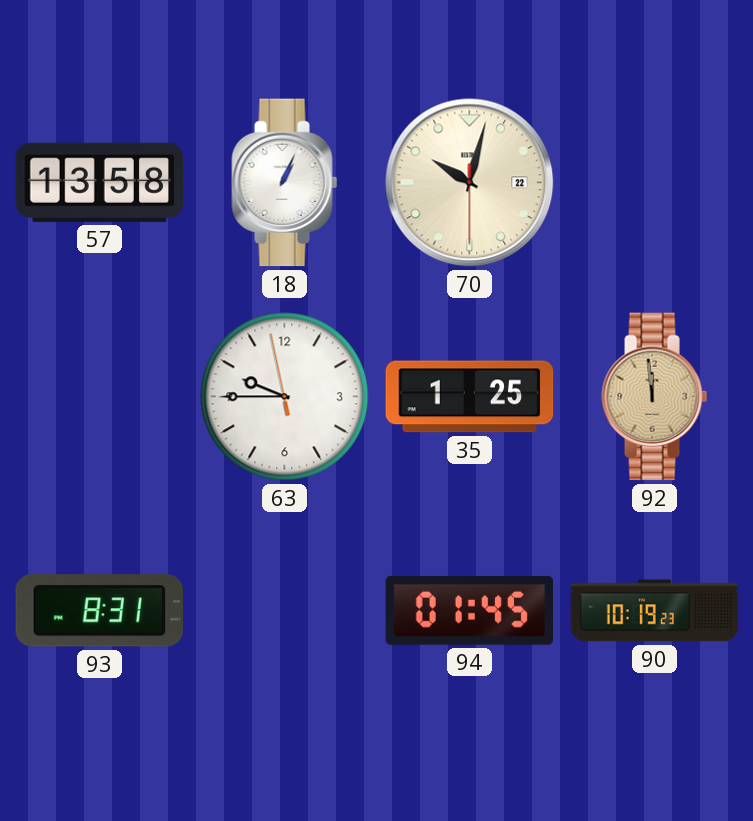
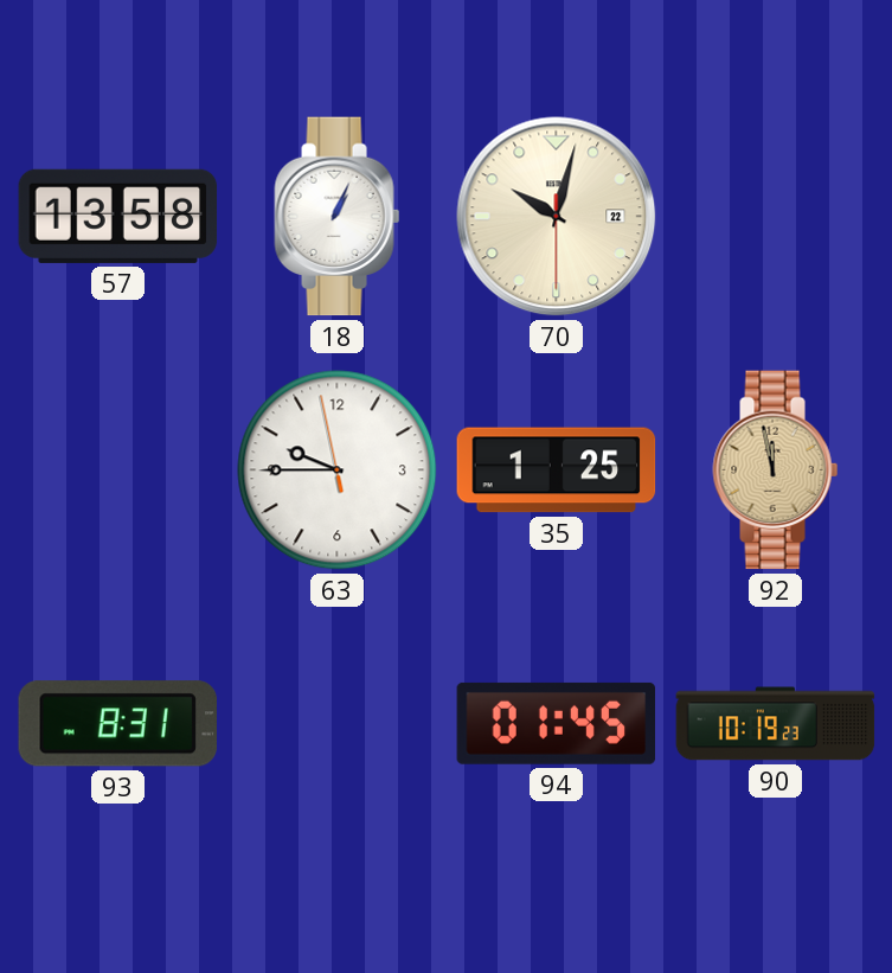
92: 11:59 -> 11:58 (776, 471)
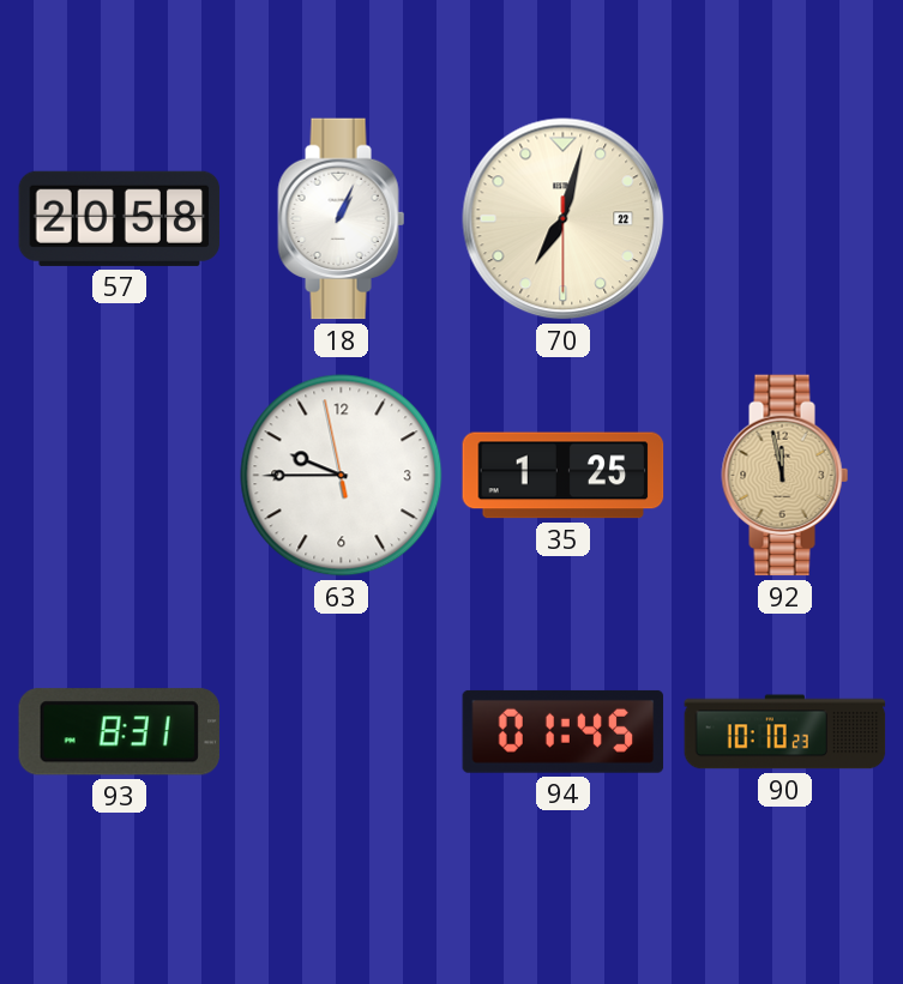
57: 13:58 -> 20:58 (120, 218)
70: 10:02 -> 7:02 (564, 219)
90: 10:19 -> 10:10 (785, 732)
